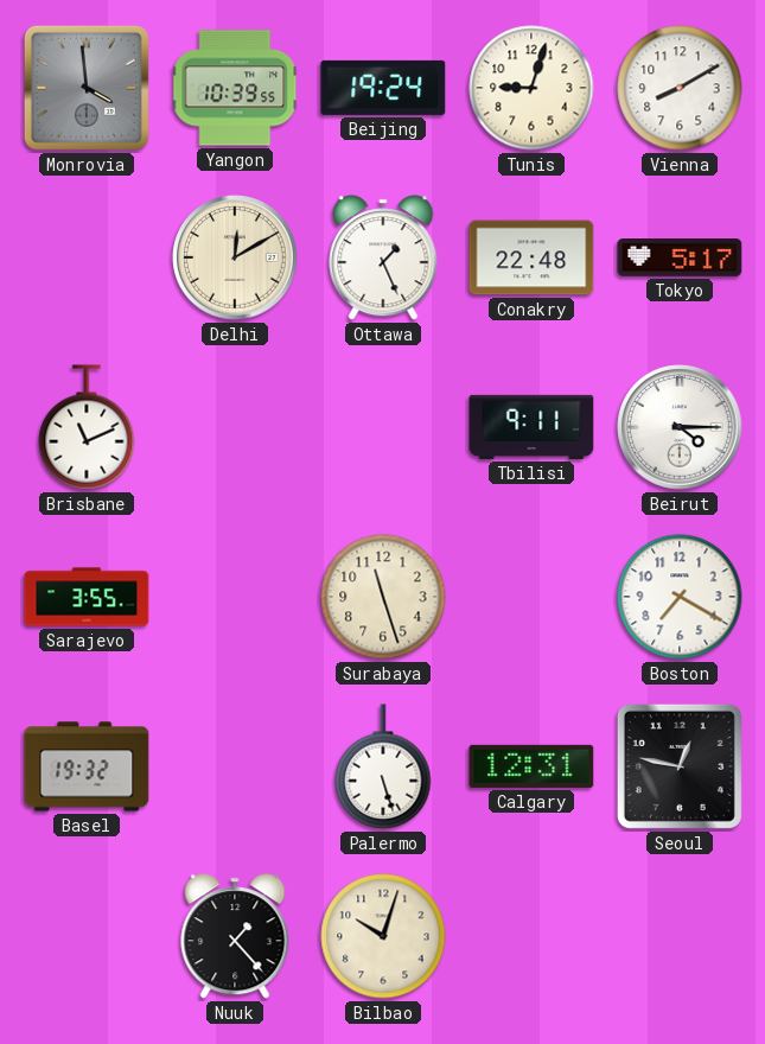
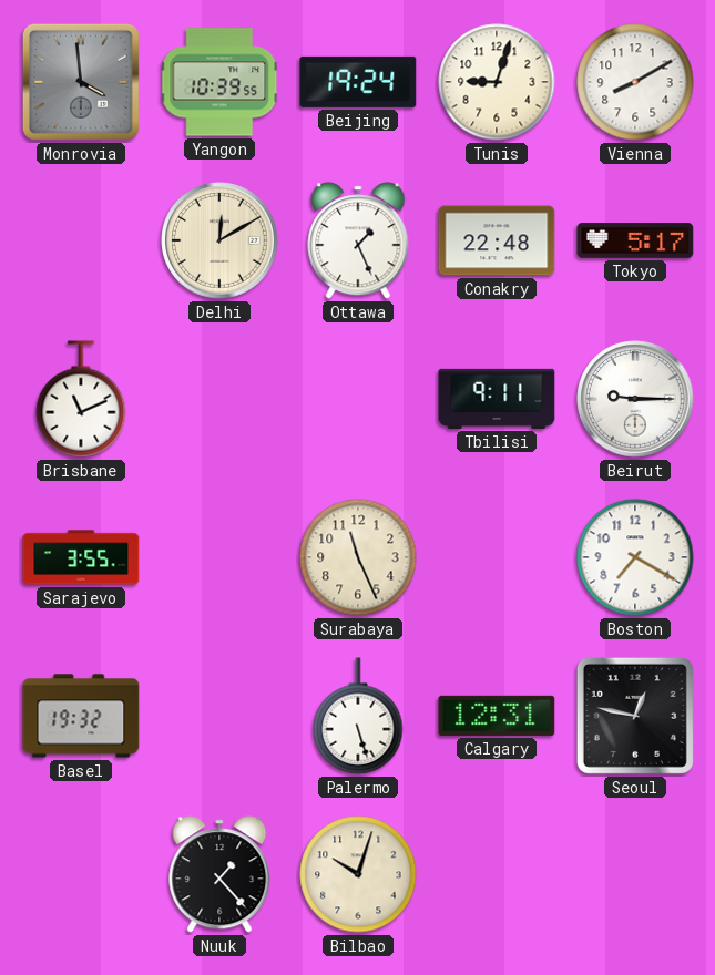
Beirut: 4:15 -> 9:15 (635, 399)
Surabaya: 11:27 -> 11:26 (358, 557)
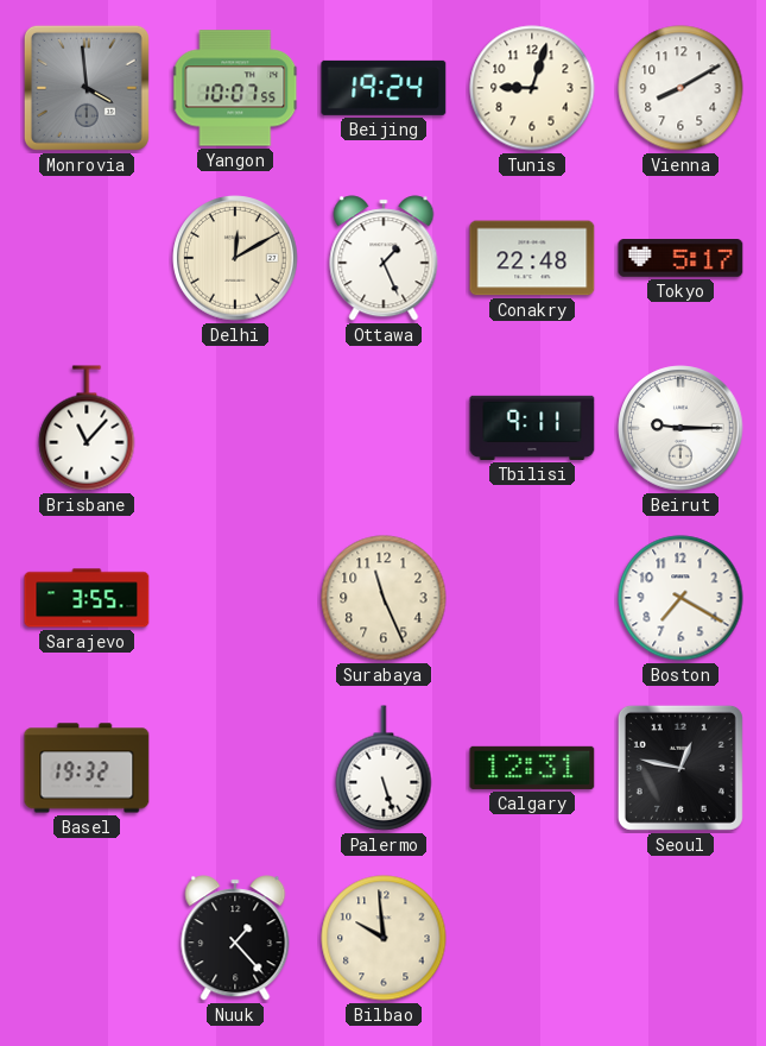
Yangon: 10:39 -> 10:07 (236, 88)
Brisbane: 11:11 -> 11:07 (87, 428)
Bilbao: 10:03 -> 9:59 (384, 938)
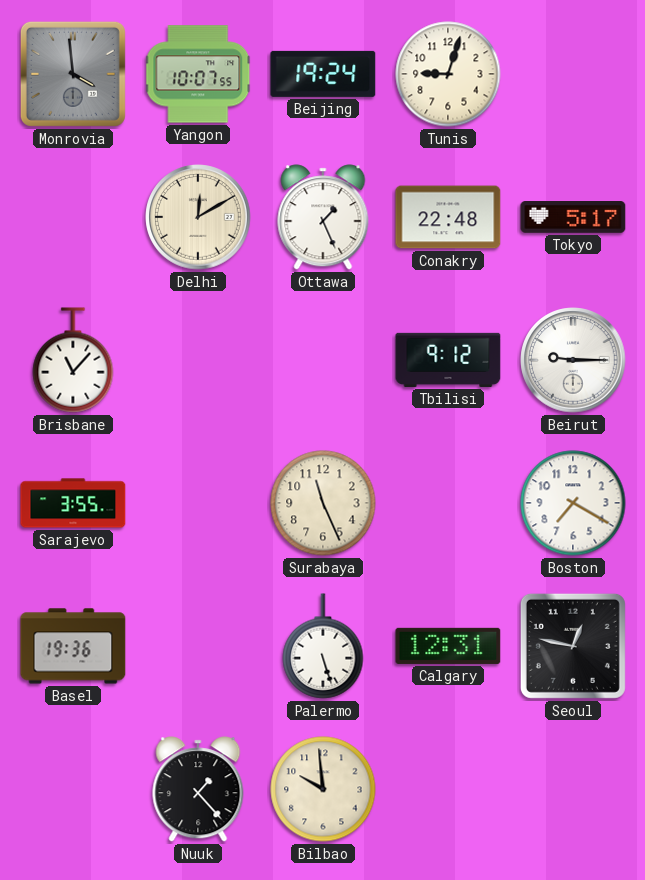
Vienna: 8:10 -> none (680, 88)
Tbilisi: 9:11 -> 9:12 (448, 360)
Basel: 19:32 -> 19:36 (73, 646)
